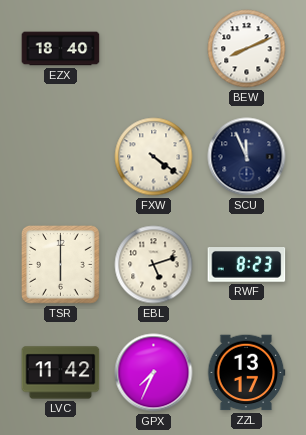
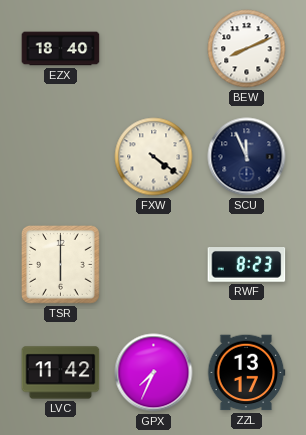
EBL: 5:12 -> none (154, 265)
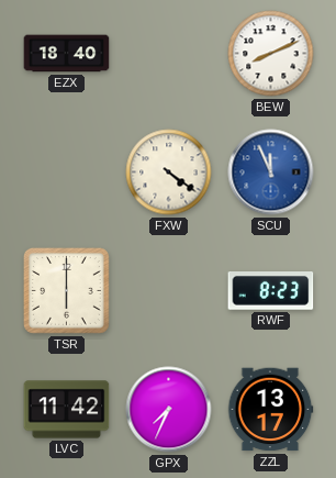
SCU dial: navy -> blue (271, 173)
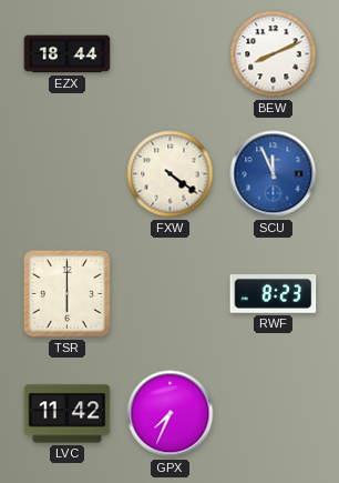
EZX: 18:40 -> 18:44 (68, 54)
ZZL: 13:17 -> none (270, 410)
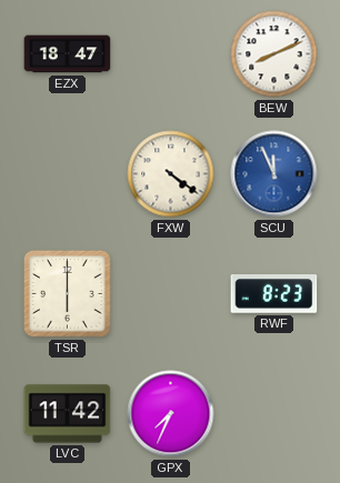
EZX: 18:44 -> 18:47 (68, 54)
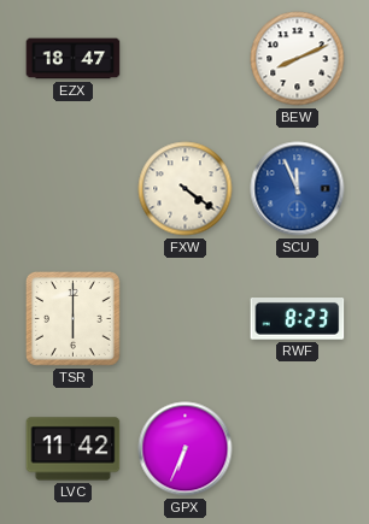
GPX: 7:34 -> 6:34 (186, 449)
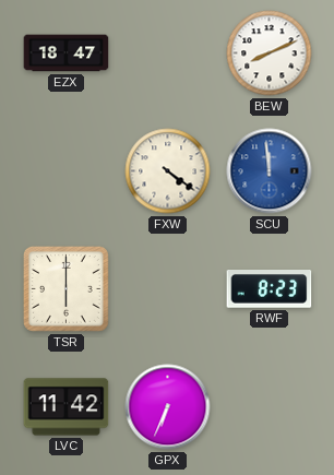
SCU: 11:56 -> 11:59 (270, 171)
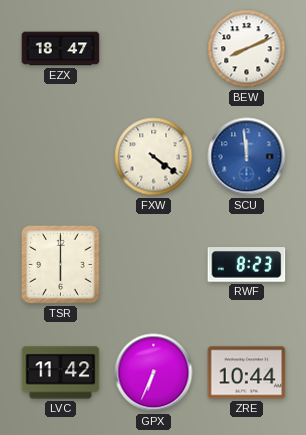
ZRE: none -> 10:44 (247, 373)
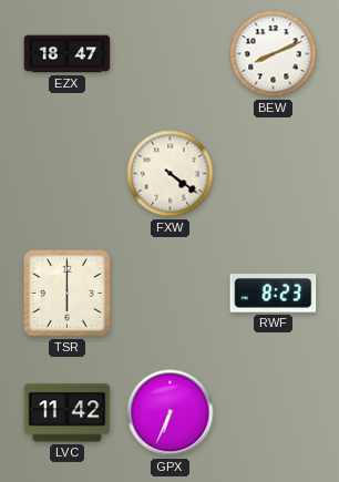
SCU: 11:59 -> none (247, 157)
ZRE: 10:44 -> none (247, 373)
